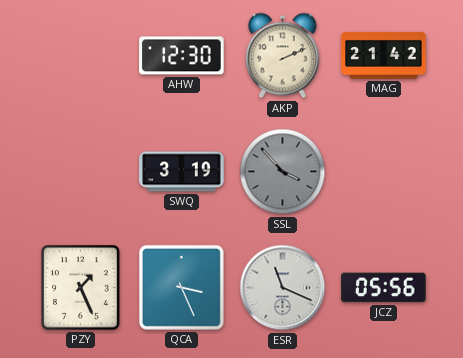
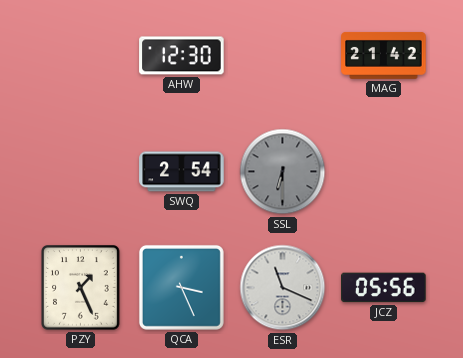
AKP: 2:11 -> none (282, 56)
SWQ: 3:19 -> 2:54 (182, 172)
SSL: 3:53 -> 6:30 (283, 172)
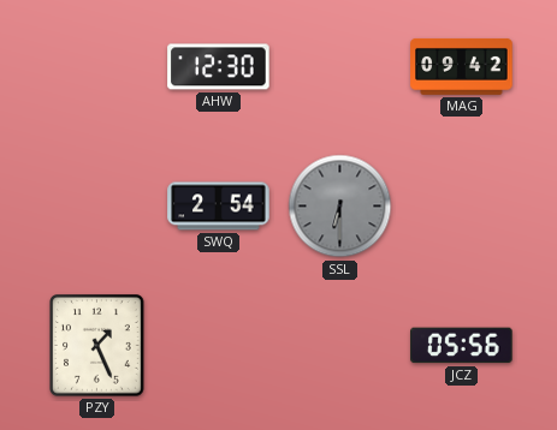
MAG: 21:42 -> 09:42 (462, 66)
QCA: 3:26 -> none (181, 287)
ESR: 11:19 -> none (283, 288)
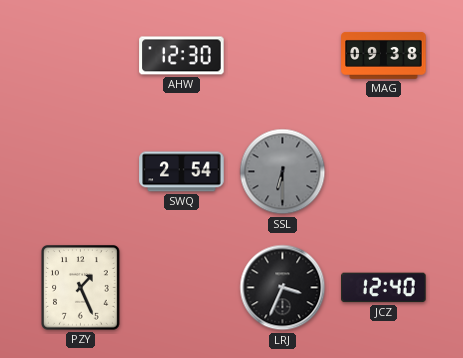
MAG: 09:42 -> 09:38 (384, 55)
LRJ: none -> 3:34 (283, 288)
JCZ: 05:56 -> 12:40 (384, 288)
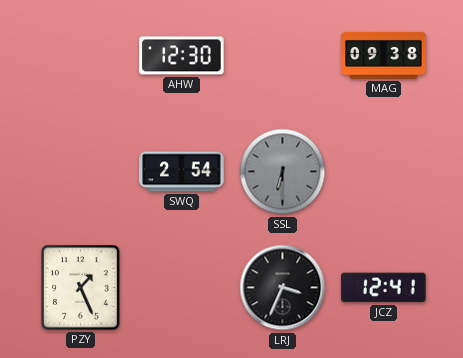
JCZ: 12:40 -> 12:41 (384, 288)
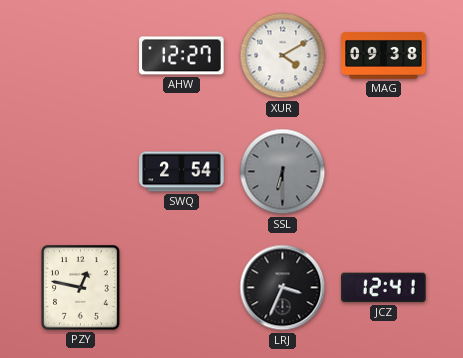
AHW: 12:30 -> 12:27 (182, 56)
XUR: none -> 4:10 (283, 56)
PZY: 1:26 -> 12:47 (81, 288)
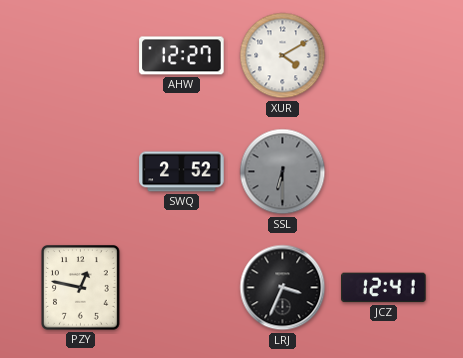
MAG: 09:38 -> none (384, 55)
SWQ: 2:54 -> 2:52 (182, 172)
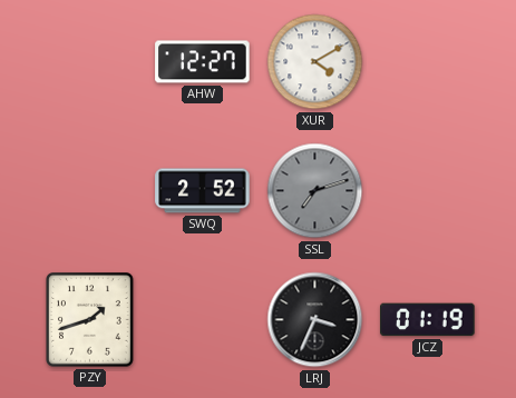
SSL: 6:30 -> 7:12 (315, 191)
PZY: 12:47 -> 1:42 (90, 320)
JCZ: 12:41 -> 01:19 (428, 320)
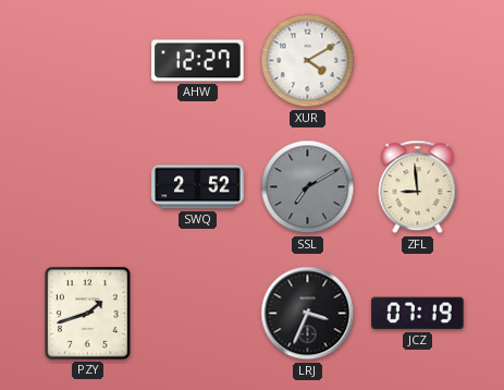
SSL: 7:12 -> 7:10 (308, 187)
ZFL: none -> 8:59 (418, 187)
JCZ: 01:19 -> 07:19 (418, 314)
